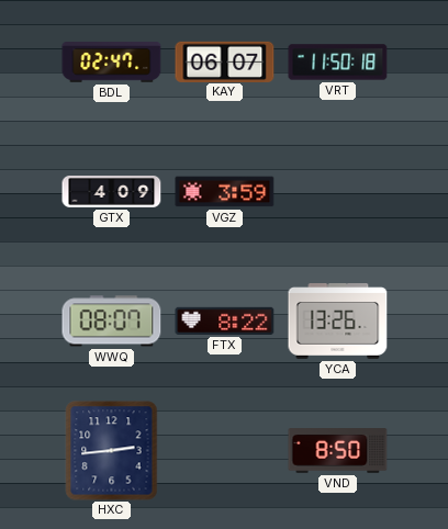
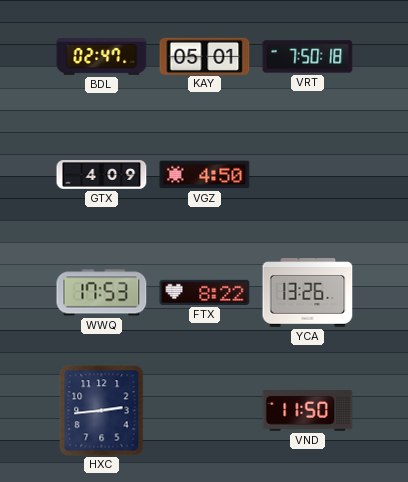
KAY: 06:07 -> 05:01 (205, 56)
VRT: 11:50 -> 7:50 (308, 57)
VGZ: 3:59 -> 4:50 (205, 175)
WWQ: 08:07 -> 17:53 (102, 293)
VND: 8:50 -> 11:50 (308, 411)
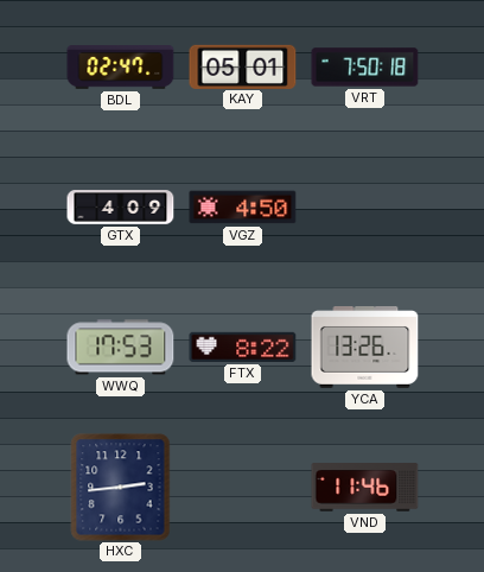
VND: 11:50 -> 11:46 (365, 488)
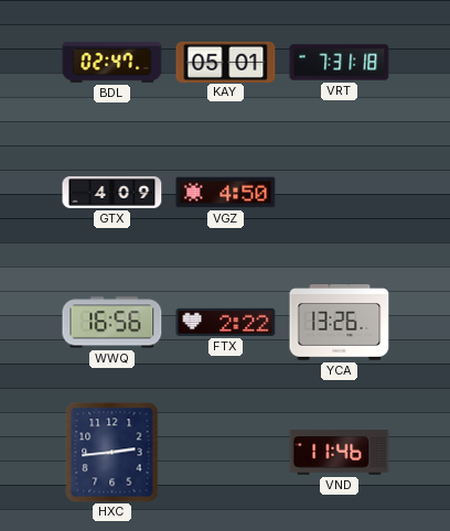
VRT: 7:50 -> 7:31 (340, 63)
WWQ: 17:53 -> 16:56 (113, 323)
FTX: 8:22 -> 2:22 (226, 322)
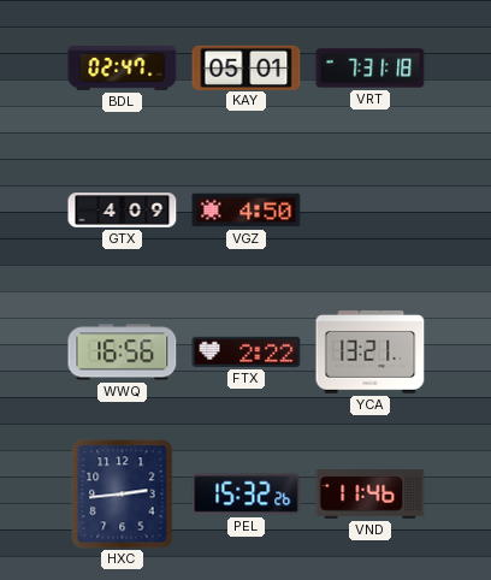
YCA: 13:26 -> 13:21 (371, 353)
PEL: none -> 15:32 (247, 495)
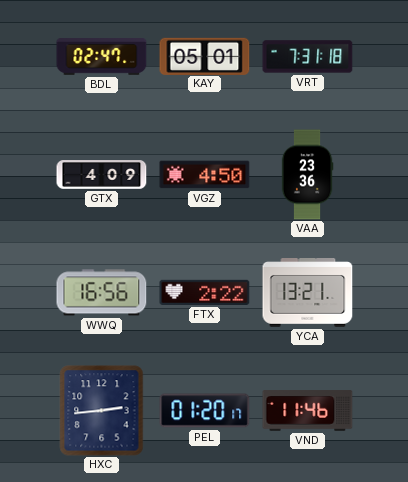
VAA: none -> 23:36 (307, 175)
PEL: 15:32 -> 01:20 (205, 411)
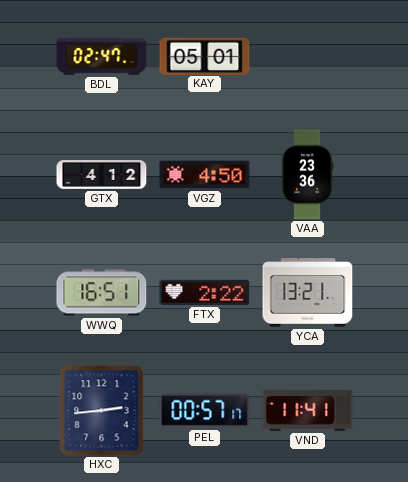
VRT: 7:31 -> none (308, 57)
GTX: 4:09 -> 4:12 (102, 175)
WWQ: 16:56 -> 16:51 (102, 293)
PEL: 01:20 -> 00:57 (205, 411)
VND: 11:46 -> 11:41 (308, 411)
